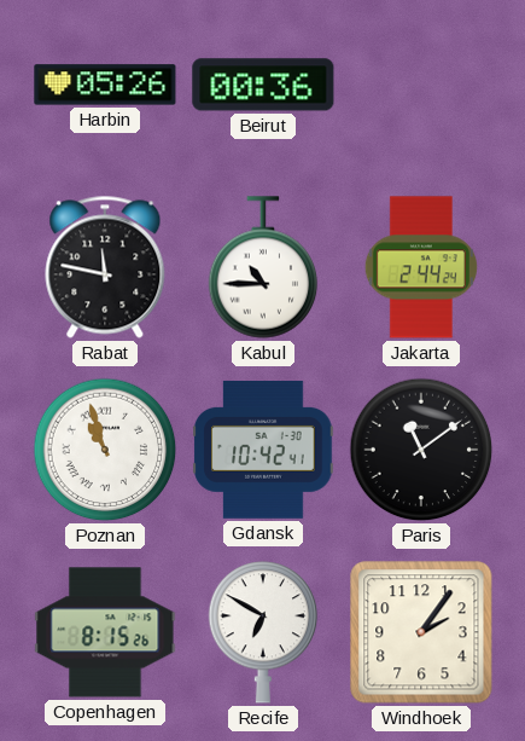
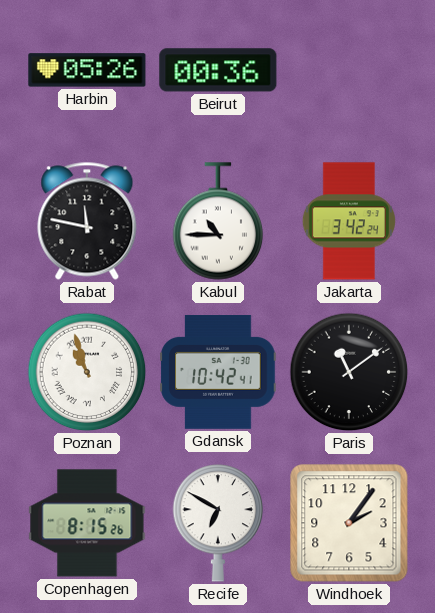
Jakarta: 2:44 -> 3:42 (349, 221)
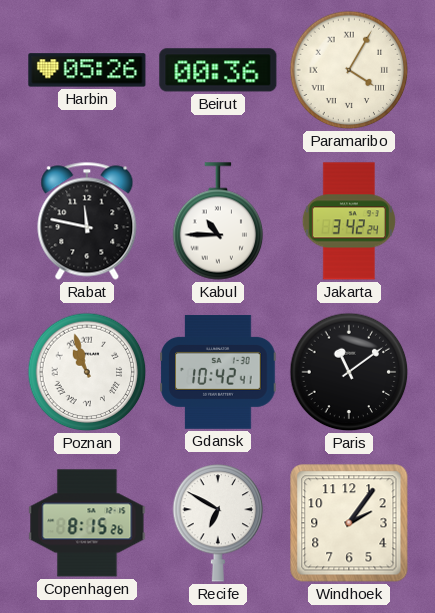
Paramaribo: none -> 4:05 (349, 70)
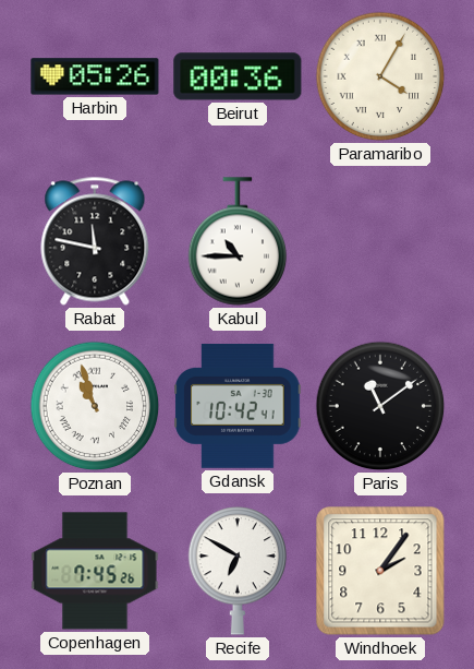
Jakarta: 3:42 -> none (349, 221)
Copenhagen: 8:15 -> 7:45 (95, 571)
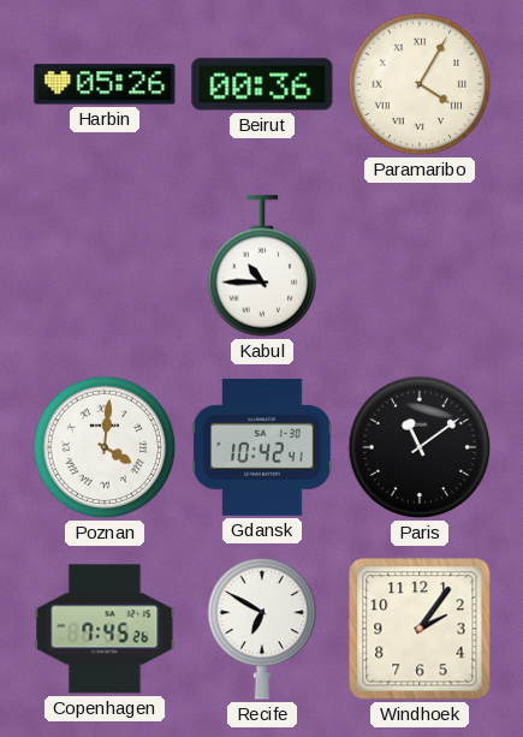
Rabat: 11:47 -> none (95, 241)
Poznan: 10:57 -> 4:01 (105, 447)
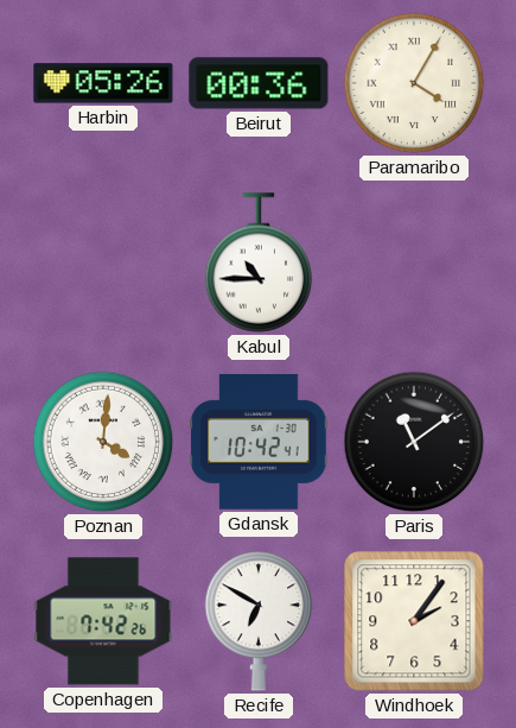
Copenhagen: 7:45 -> 7:42 (103, 621)
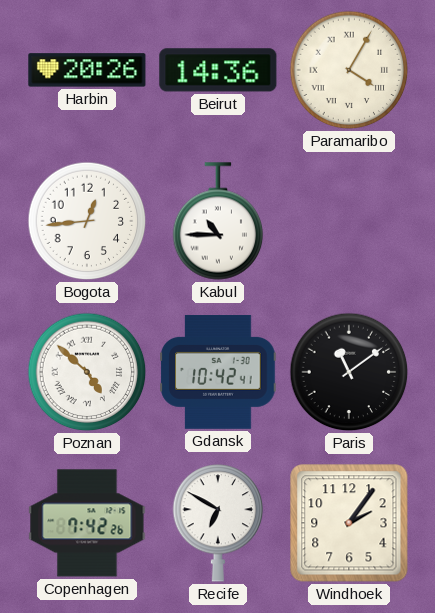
Harbin: 05:26 -> 20:26 (87, 70)
Beirut: 00:36 -> 14:36 (218, 70)
Bogota: none -> 12:44 (87, 221)
Poznan: 4:01 -> 4:52 (87, 372)
